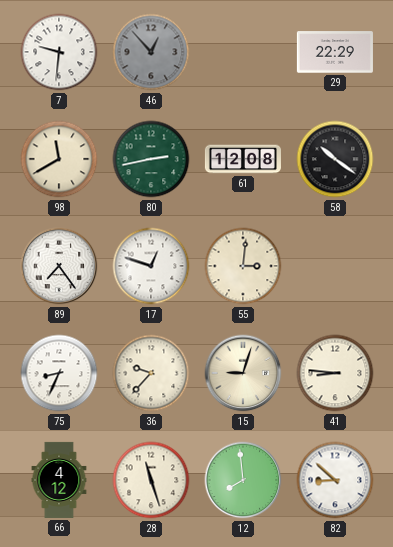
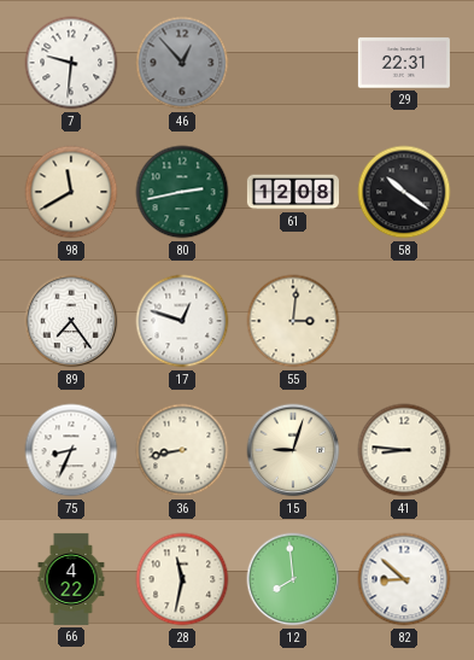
29: 22:29 -> 22:31 (404, 63)
36: 9:37 -> 8:43 (182, 450)
66: 4:12 -> 4:22 (71, 579)
28: 11:27 -> 11:32 (182, 579)
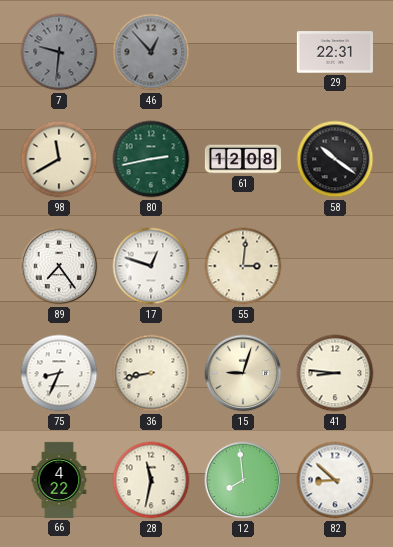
7 dial: white -> grey (59, 52)
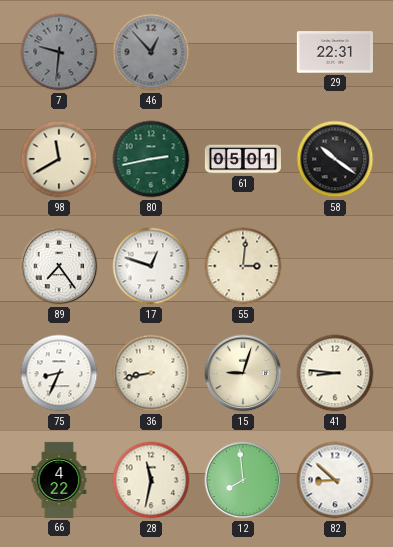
61: 12:08 -> 05:01 (243, 159)
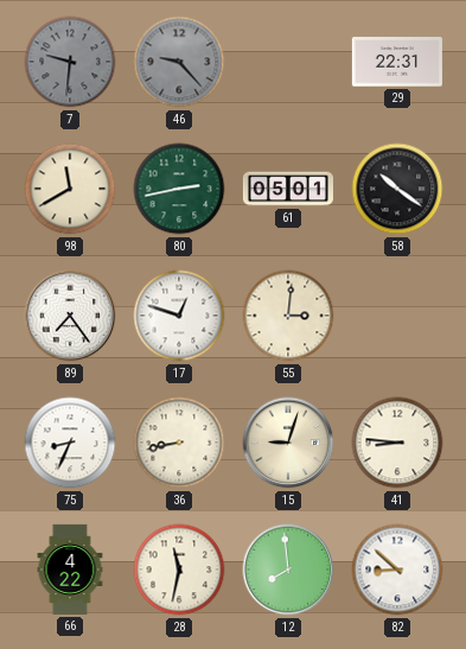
46: 12:53 -> 9:23 (179, 62)
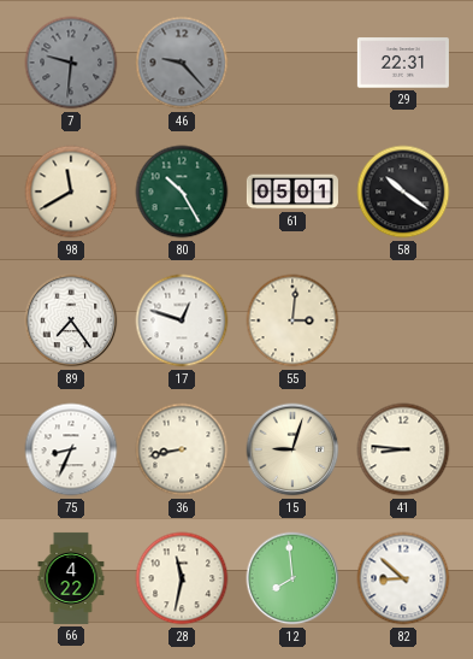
80: 2:43 -> 10:25 (182, 192)
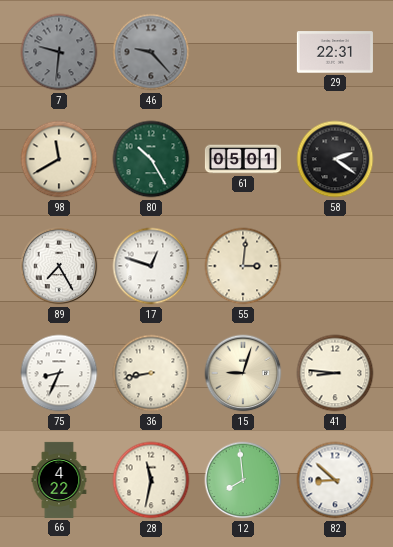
58: 10:21 -> 2:21 (335, 159)
89: 7:24 -> 7:25 (59, 266)
